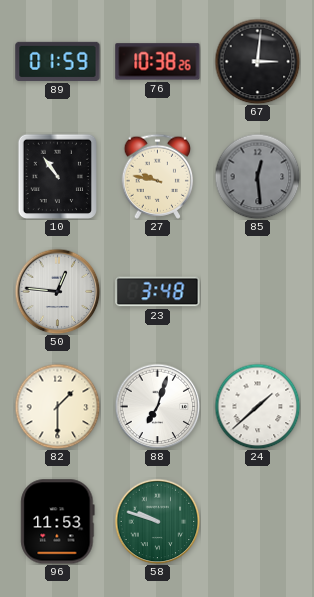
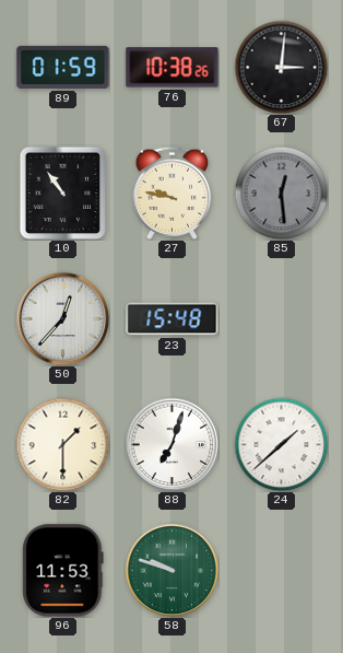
50: 12:46 -> 12:37 (62, 318)
23: 3:48 -> 15:48 (173, 319)
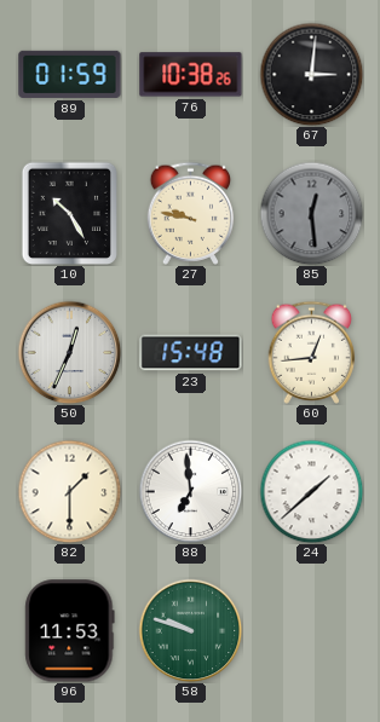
10: 10:54 -> 10:25 (69, 213)
50: 12:37 -> 12:34 (69, 352)
60: none -> 12:44 (312, 352)
88: 7:03 -> 6:59 (190, 491)
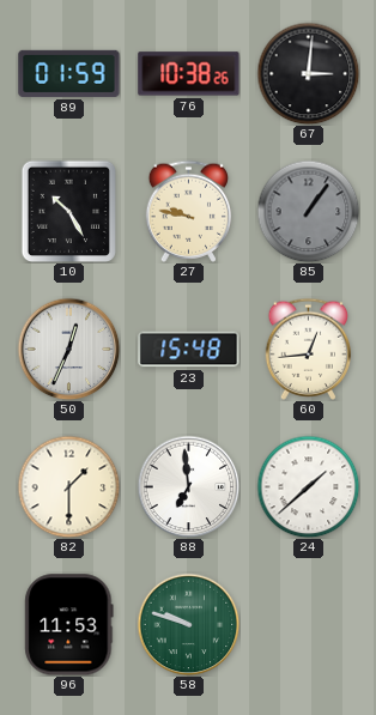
85: 12:29 -> 1:06 (308, 211)
